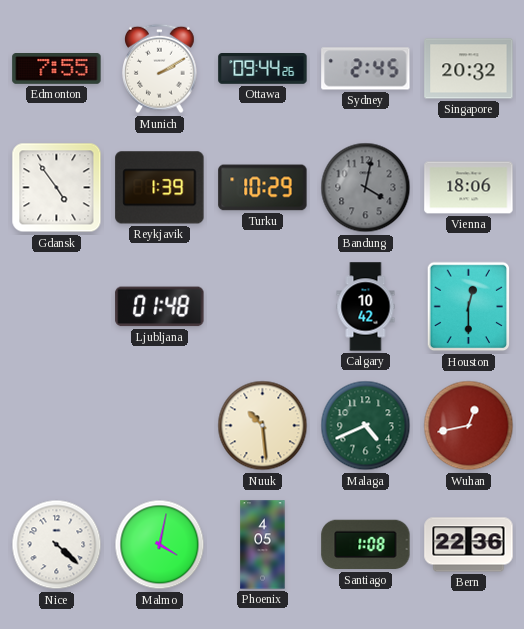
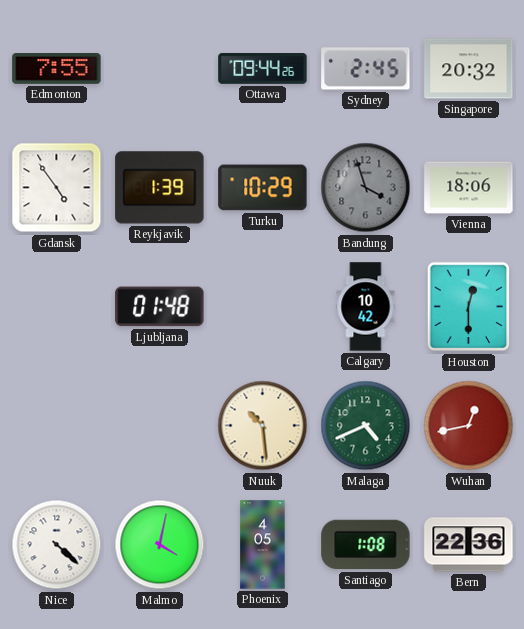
Munich: 2:10 -> none (160, 69)
Bandung: 4:02 -> 3:57 (366, 188)
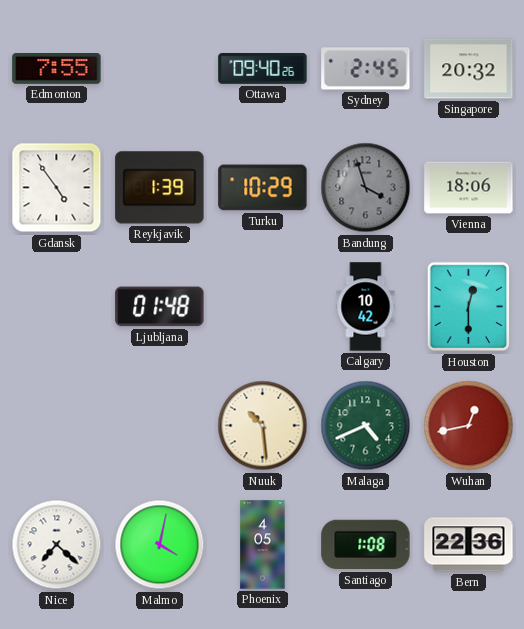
Ottawa: 09:44 -> 09:40 (263, 69)
Nice: 4:22 -> 7:22 (57, 545)
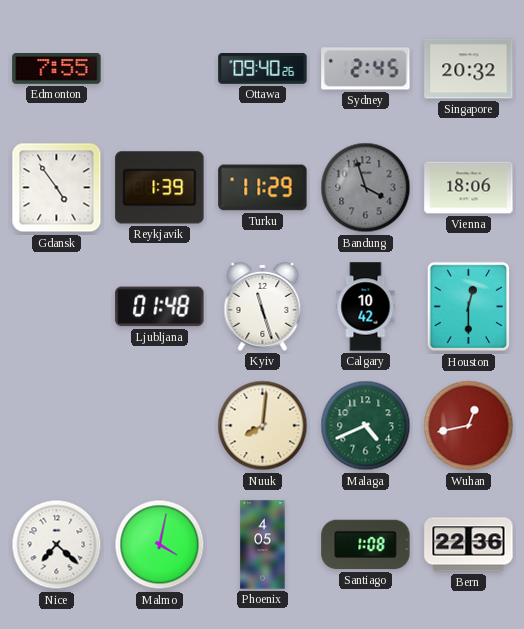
Turku: 10:29 -> 11:29 (263, 188)
Kyiv: none -> 11:27 (263, 306)
Nuuk: 10:29 -> 8:01 (263, 426)
